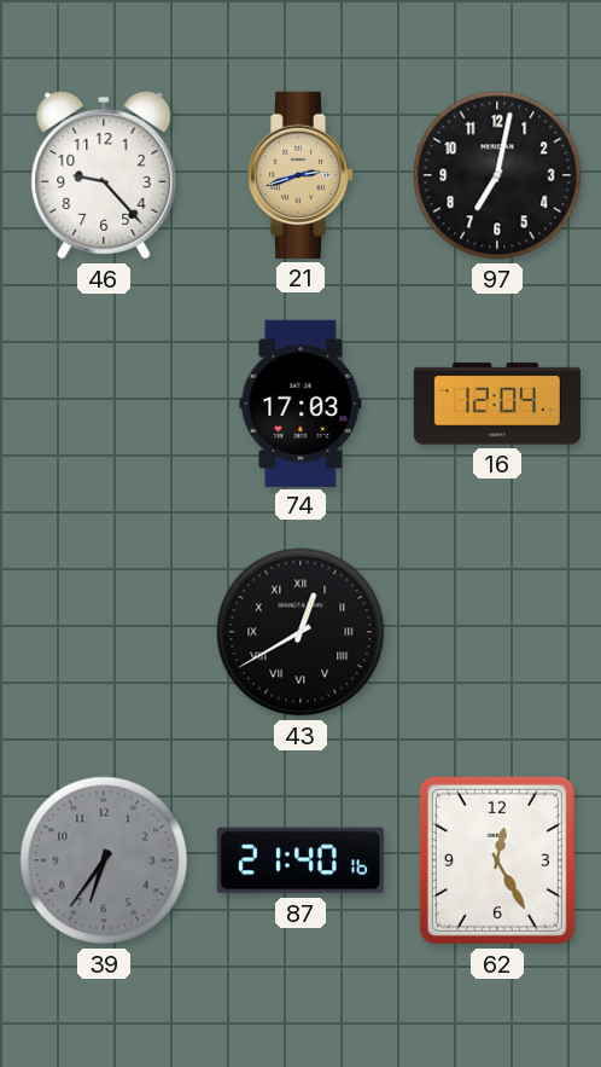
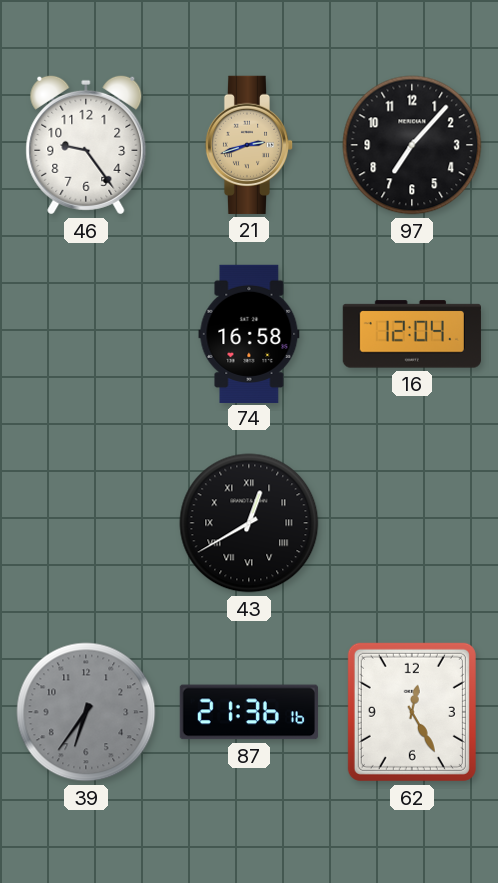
46: 9:23 -> 9:24 (86, 145)
97: 7:02 -> 7:07 (412, 145)
74: 17:03 -> 16:58 (249, 333)
87: 21:40 -> 21:36 (249, 712)
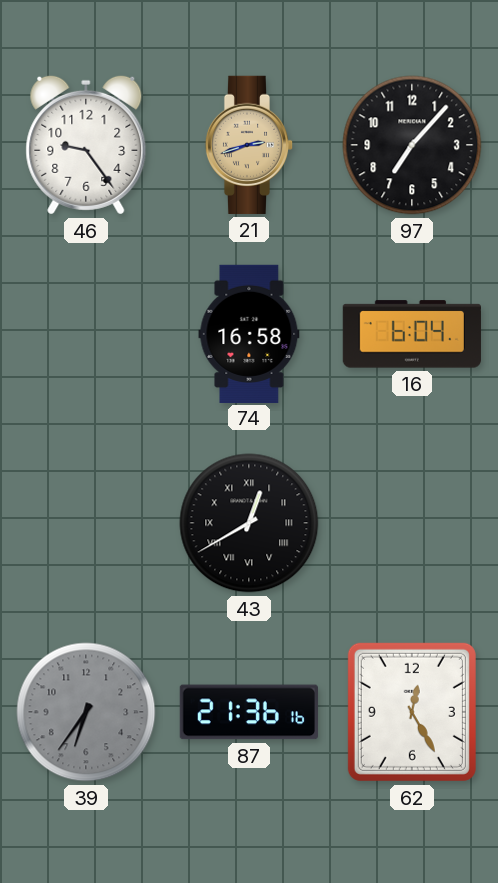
16: 12:04 -> 6:04 (412, 334)
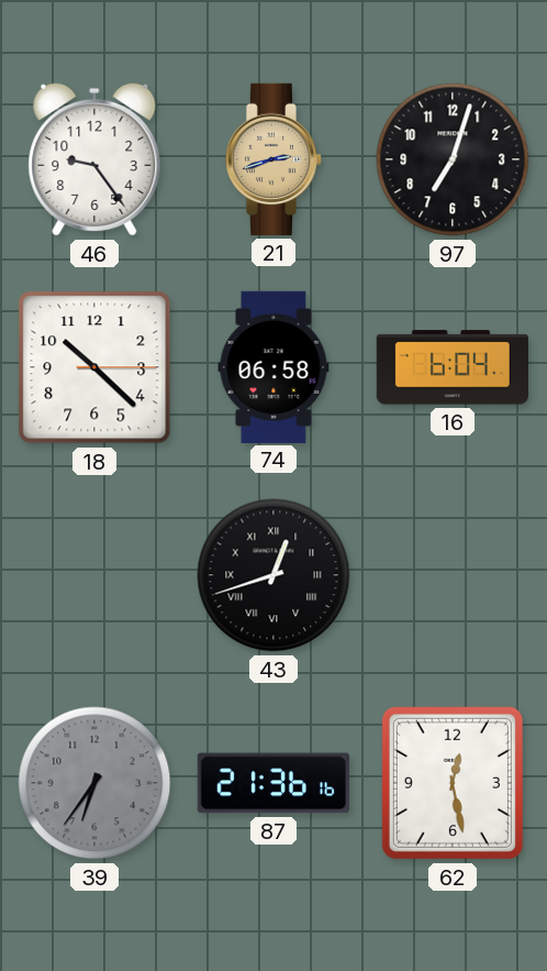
97: 7:07 -> 7:03 (453, 159)
18: none -> 10:22 (94, 367)
74: 16:58 -> 06:58 (273, 366)
43: 12:40 -> 12:42 (273, 575)
62: 12:25 -> 12:28 (453, 783)
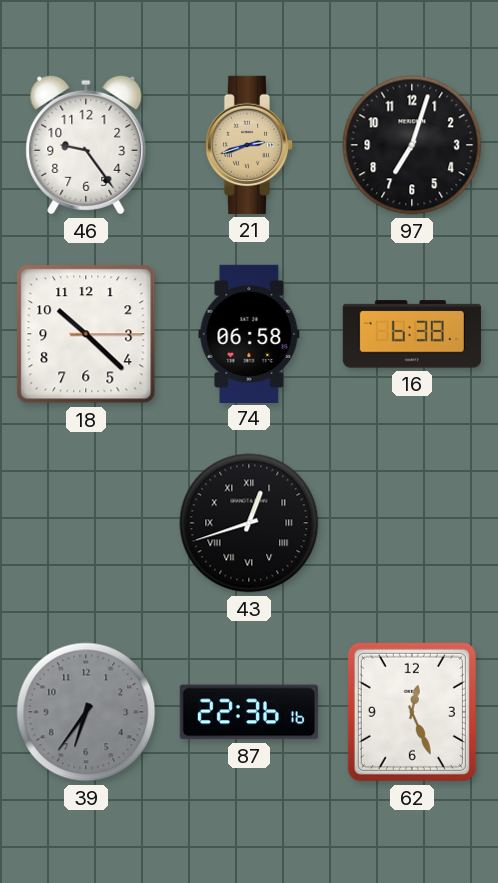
16: 6:04 -> 6:38 (412, 334)
87: 21:36 -> 22:36 (249, 712)
62: 12:28 -> 12:26 (412, 712)
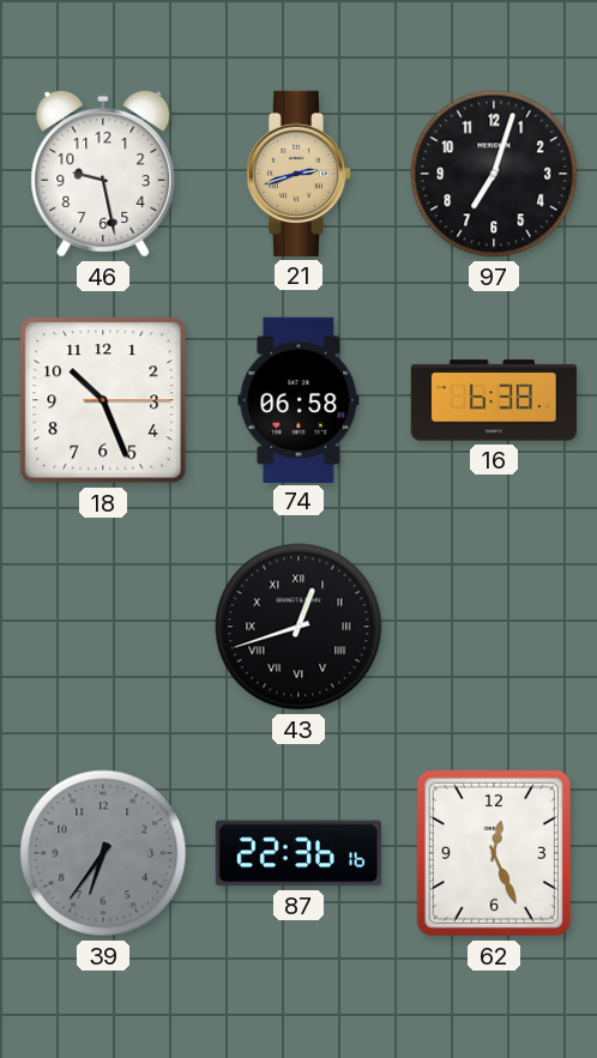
46: 9:24 -> 9:28 (103, 174)
18: 10:22 -> 10:26 (103, 400)
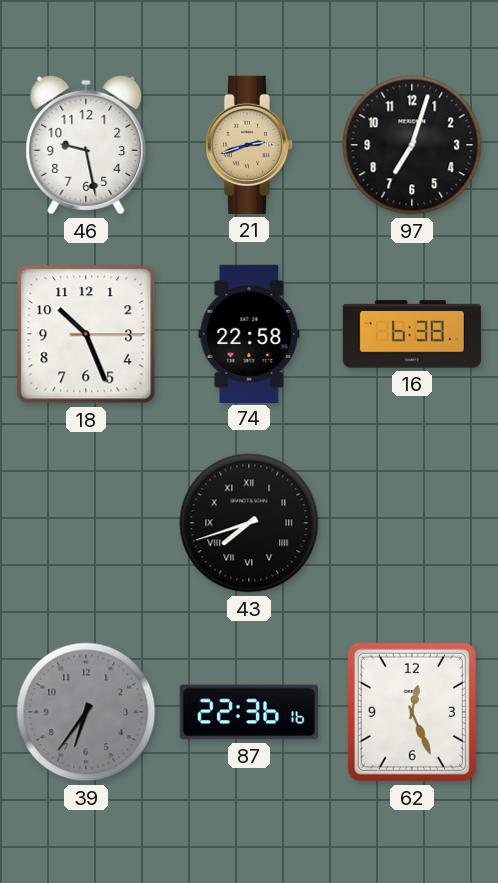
74: 06:58 -> 22:58 (249, 333)
43: 12:42 -> 7:42 (249, 523)
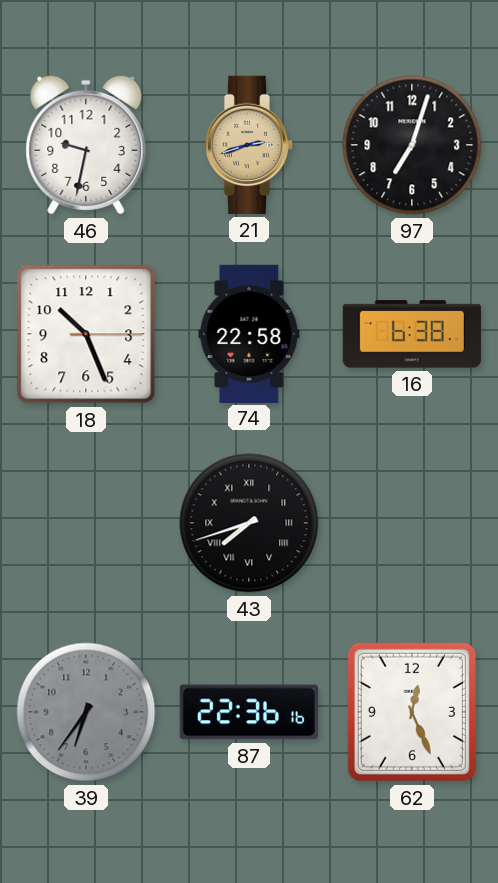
46: 9:28 -> 9:32 (86, 145)
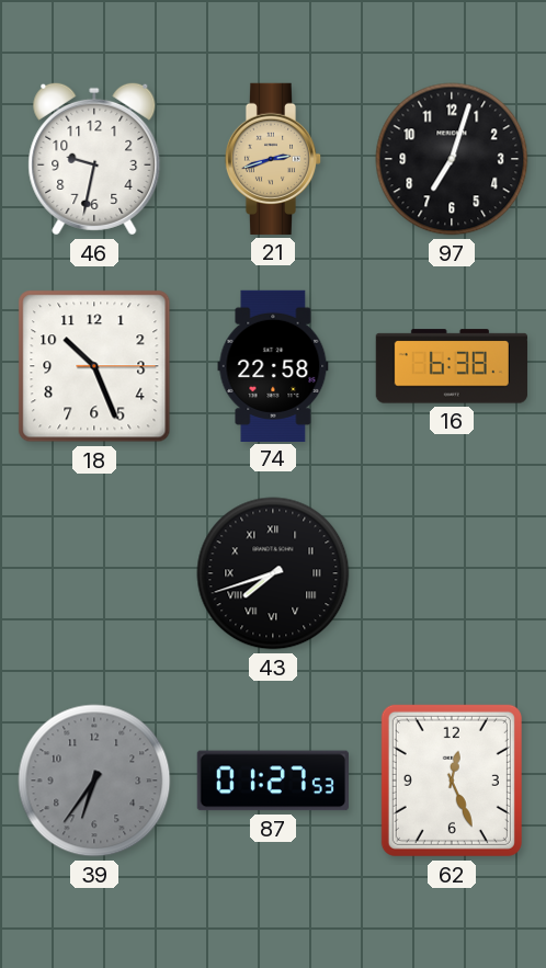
87: 22:36 -> 01:27 (273, 781)
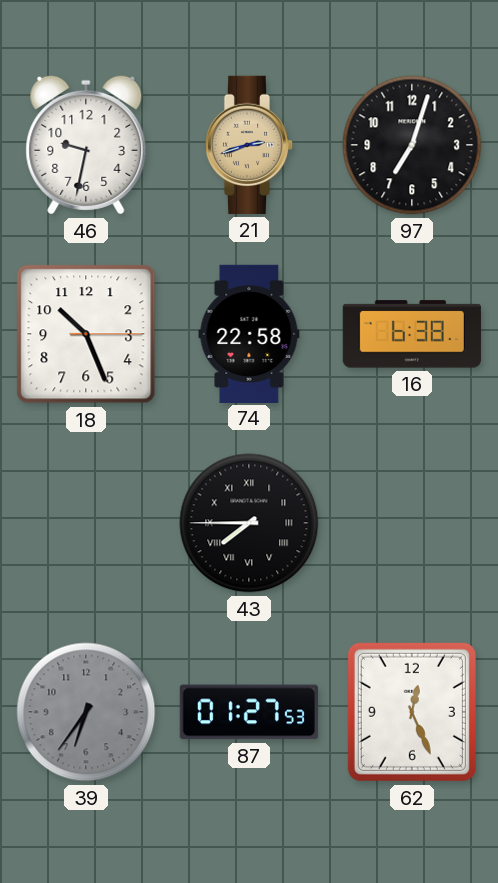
43: 7:42 -> 7:45 (249, 523)
